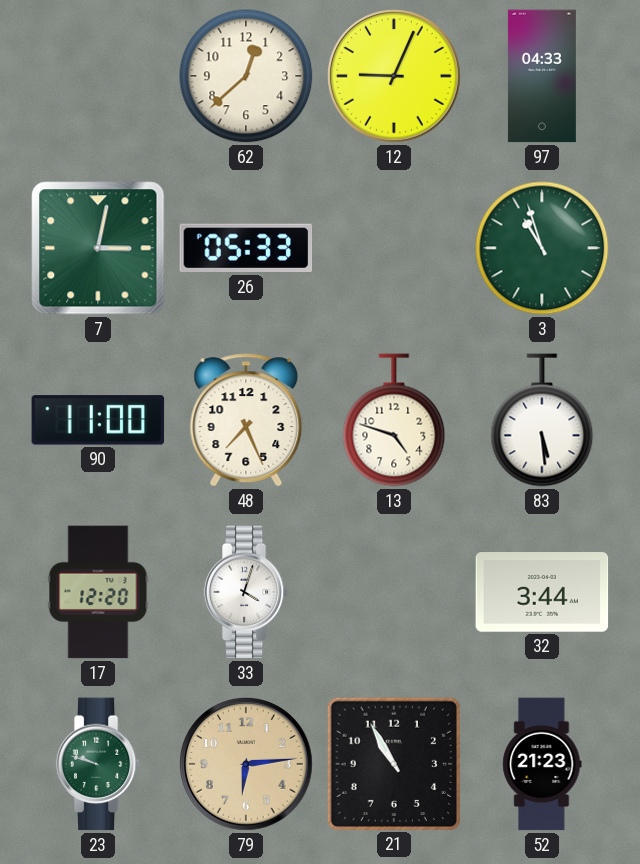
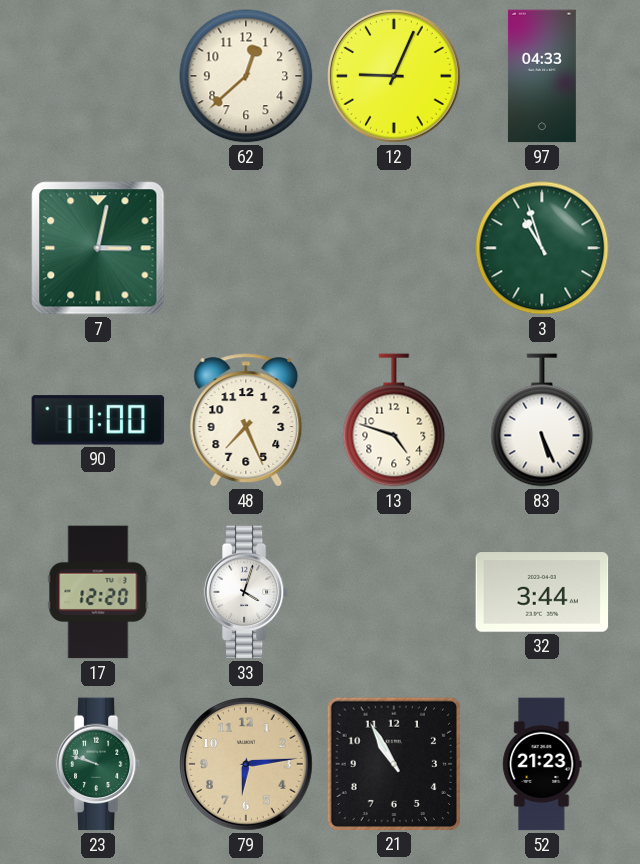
26: 05:33 -> none (246, 248)
83: 5:29 -> 5:26 (542, 420)
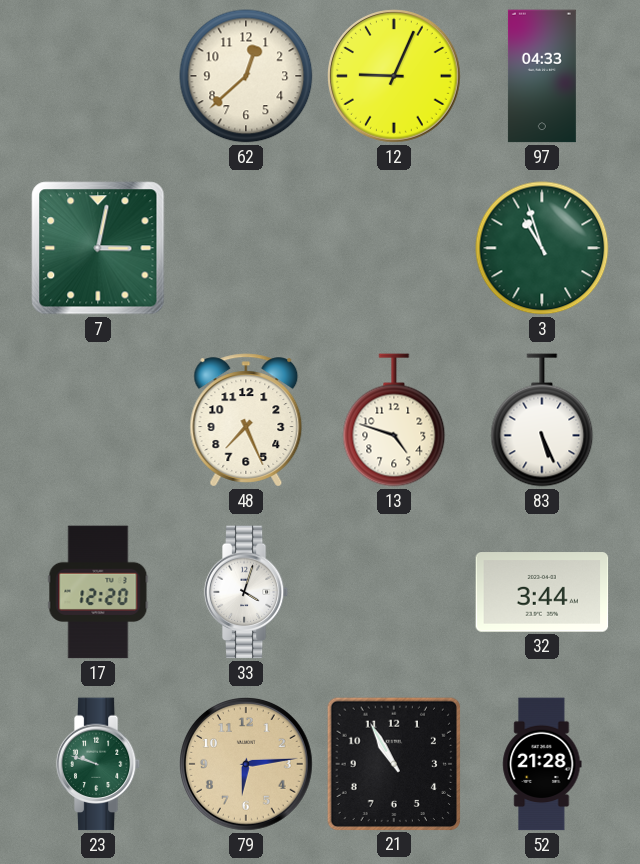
90: 11:00 -> none (98, 420)
52: 21:23 -> 21:28 (542, 764)
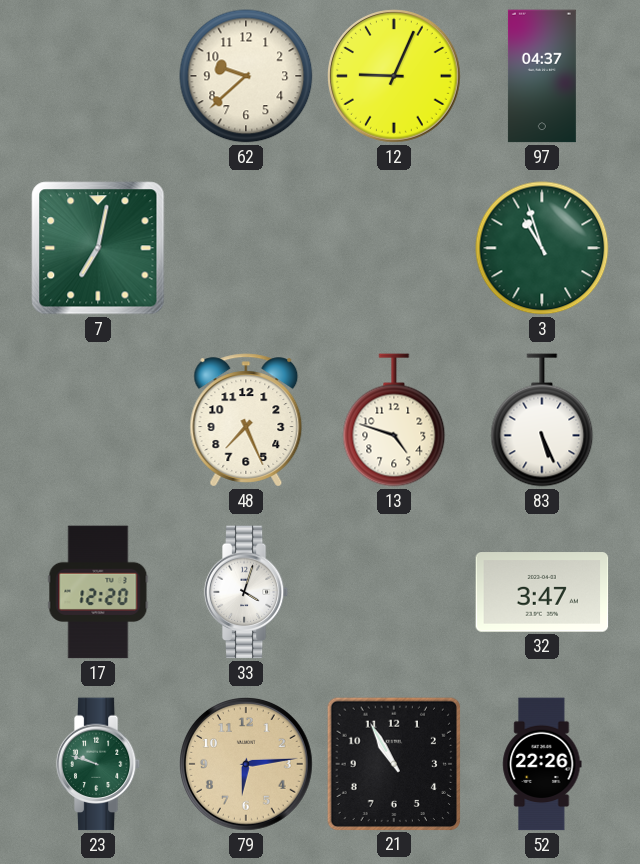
62: 12:38 -> 9:38 (246, 76)
97: 04:33 -> 04:37 (542, 76)
7: 3:02 -> 7:02 (98, 248)
32: 3:44 -> 3:47 (542, 592)
52: 21:28 -> 22:26 (542, 764)
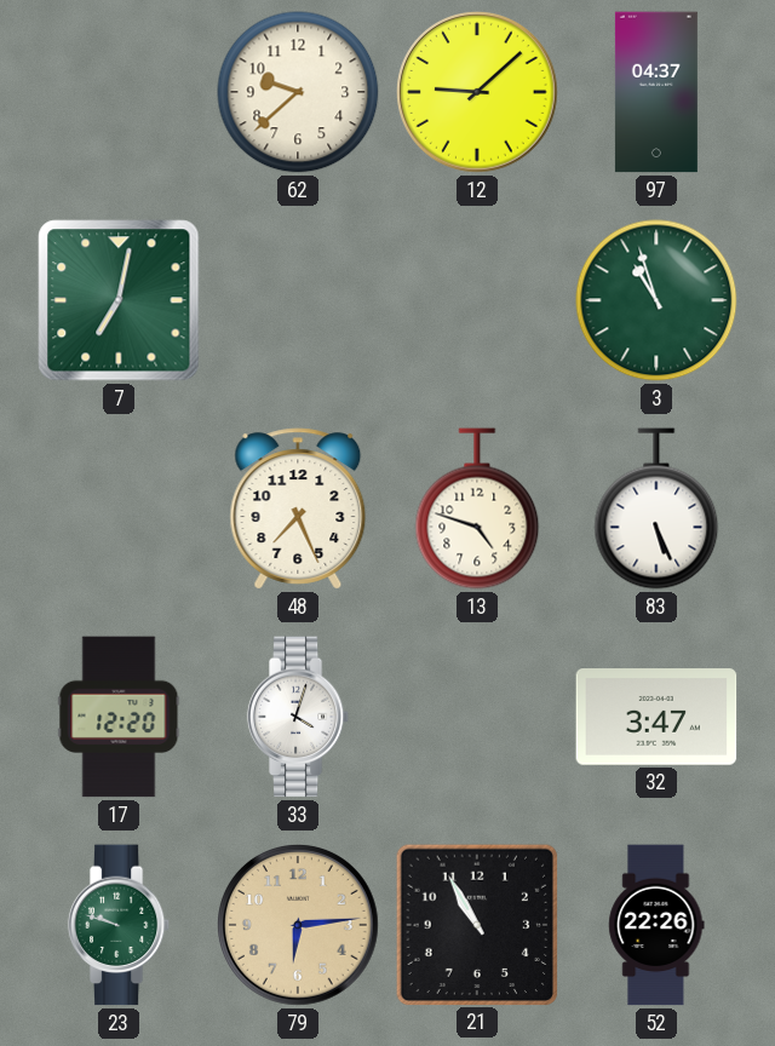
12: 9:04 -> 9:08 (478, 93)
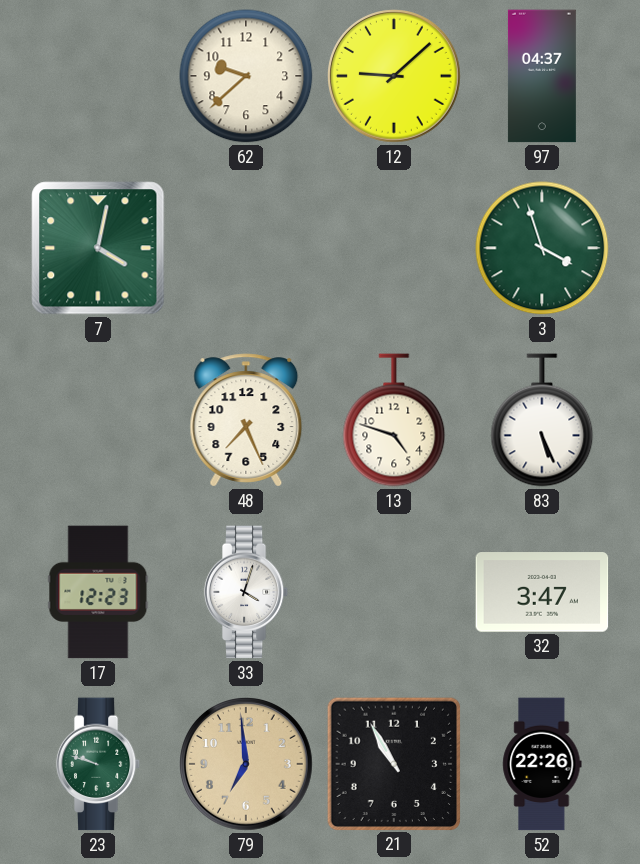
7: 7:02 -> 4:02 (98, 248)
3: 10:57 -> 3:57 (542, 248)
17: 12:20 -> 12:23 (98, 592)
79: 6:14 -> 6:59 (247, 765)
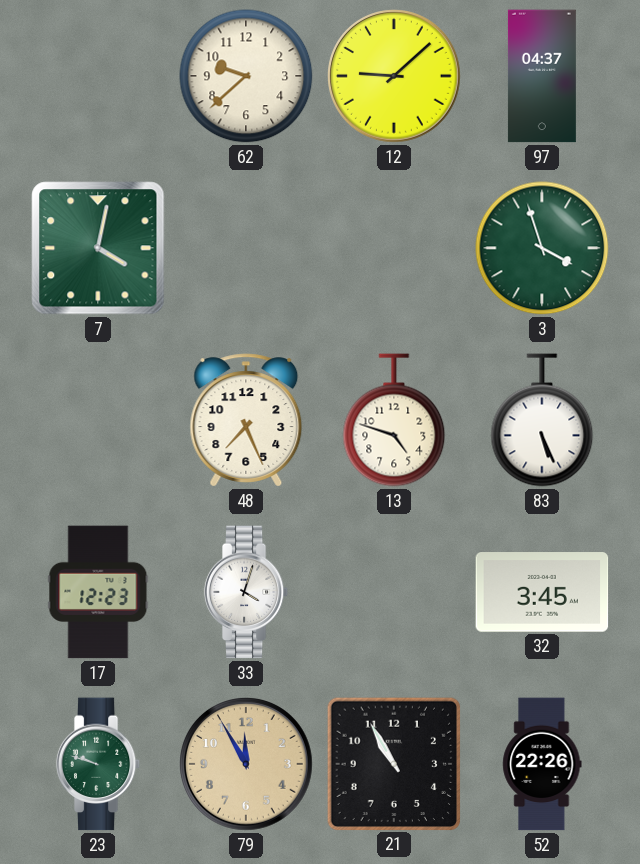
32: 3:47 -> 3:45 (542, 592)
79: 6:59 -> 11:55 (247, 765)
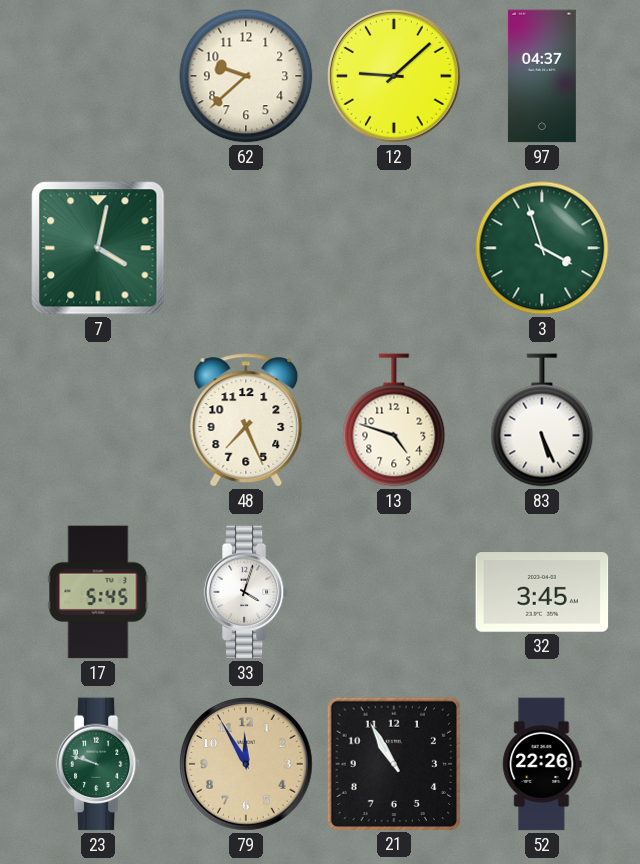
17: 12:23 -> 5:45 (98, 592)
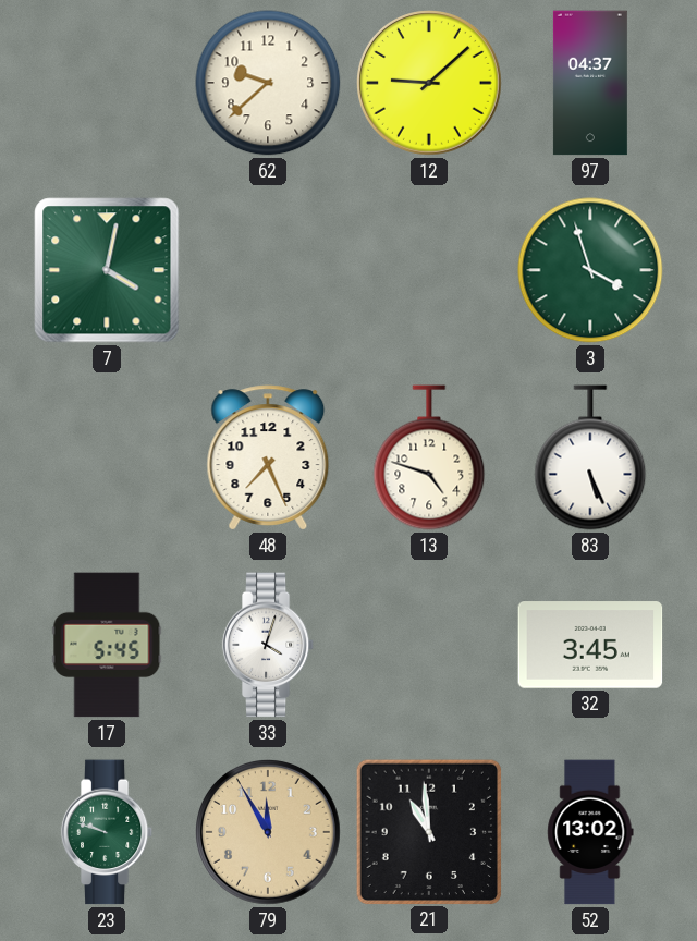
21: 10:55 -> 10:59 (428, 831)
52: 22:26 -> 13:02 (590, 832)
